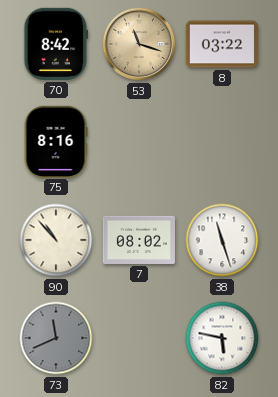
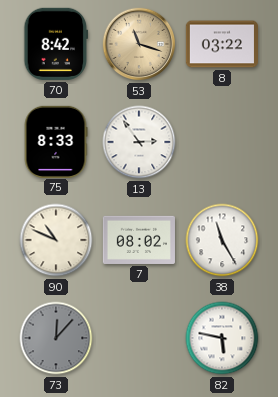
75: 8:16 -> 8:33 (56, 141)
13: none -> 2:54 (139, 142)
90: 10:53 -> 10:49 (56, 240)
38: 11:27 -> 11:25 (222, 240)
73: 11:41 -> 12:07 (56, 338)
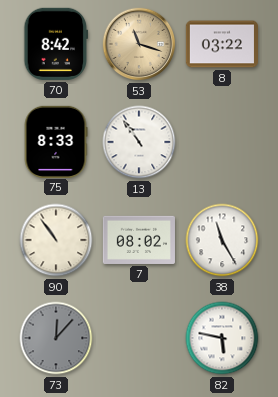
13: 2:54 -> 10:54 (139, 142)
90: 10:49 -> 10:54 (56, 240)
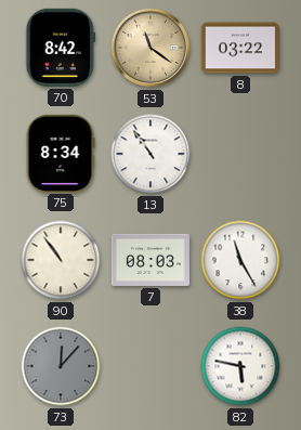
53: 11:18 -> 11:21 (150, 48)
75: 8:33 -> 8:34 (61, 153)
7: 08:02 -> 08:03 (149, 260)
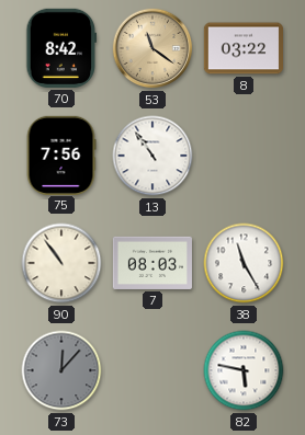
75: 8:34 -> 7:56 (61, 154)
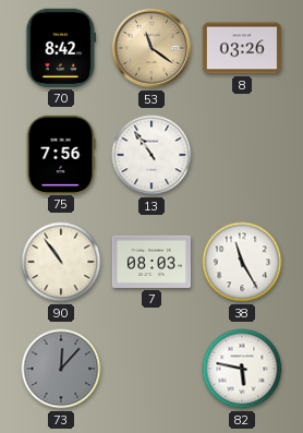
8: 03:22 -> 03:26 (241, 48)
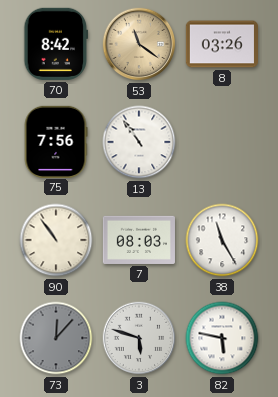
3: none -> 5:48 (139, 338)
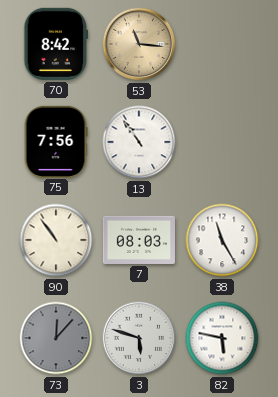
53: 11:21 -> 11:16 (139, 44)
8: 03:26 -> none (221, 44)
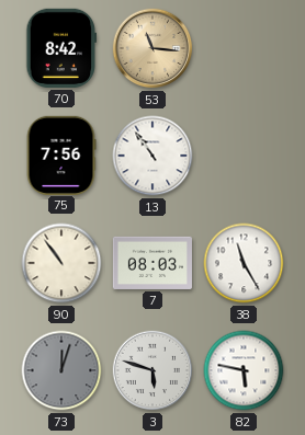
73: 12:07 -> 12:03 (61, 370)
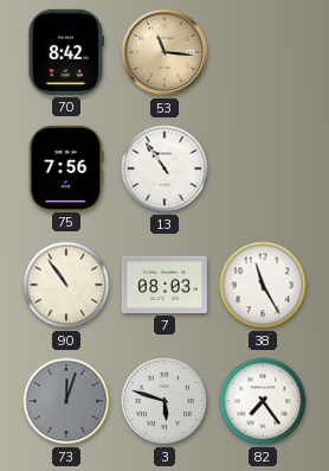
82: 5:47 -> 7:24 (263, 401)
